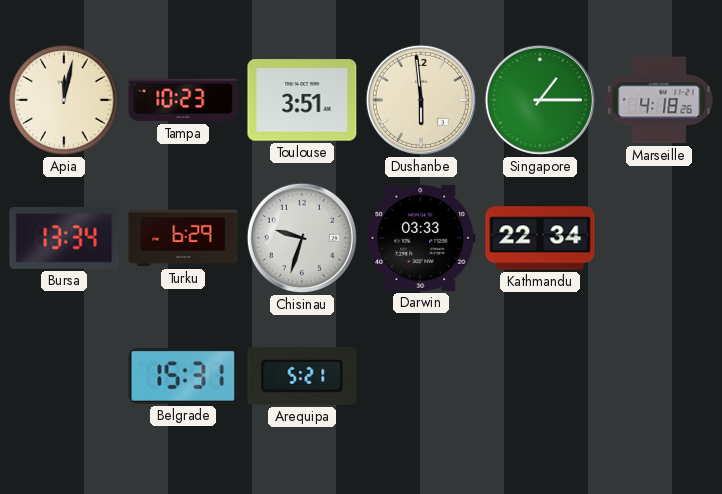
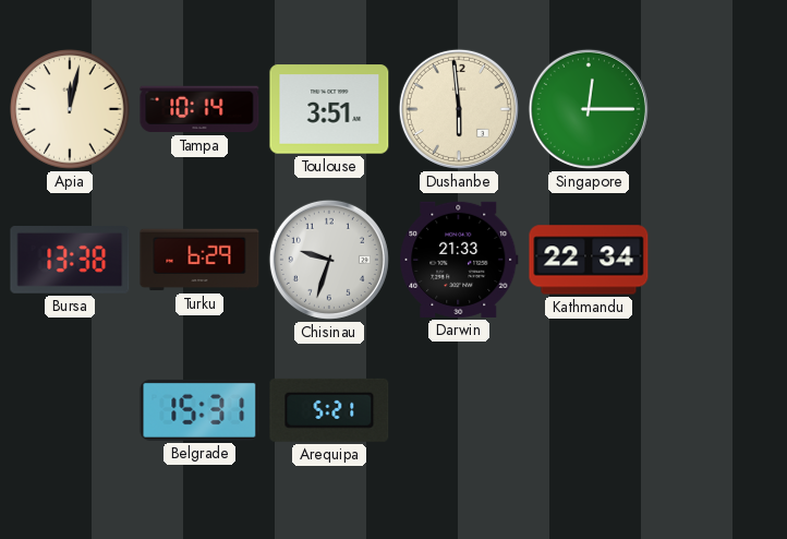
Tampa: 10:23 -> 10:14 (199, 109)
Singapore: 1:15 -> 12:15 (589, 109)
Marseille: 4:18 -> none (659, 100)
Bursa: 13:34 -> 13:38 (70, 261)
Darwin: 03:33 -> 21:33 (459, 260)
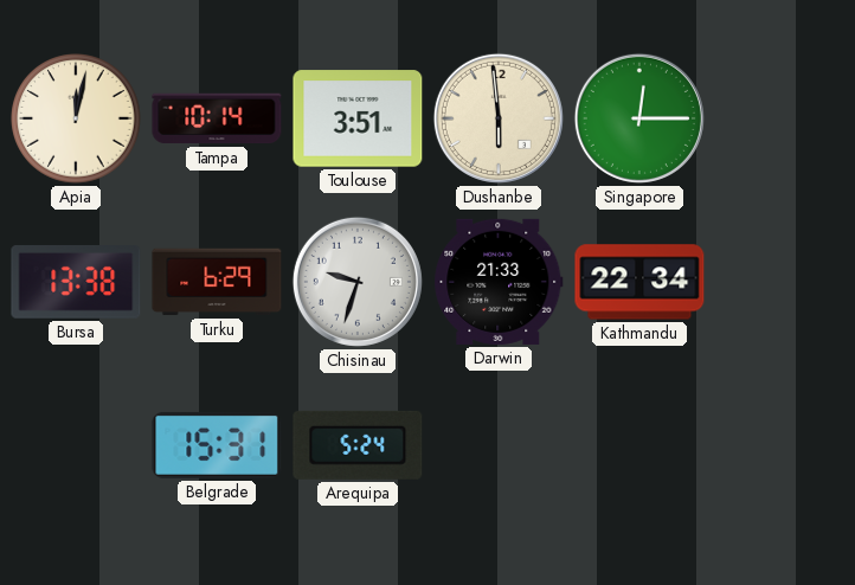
Arequipa: 5:21 -> 5:24 (358, 445)
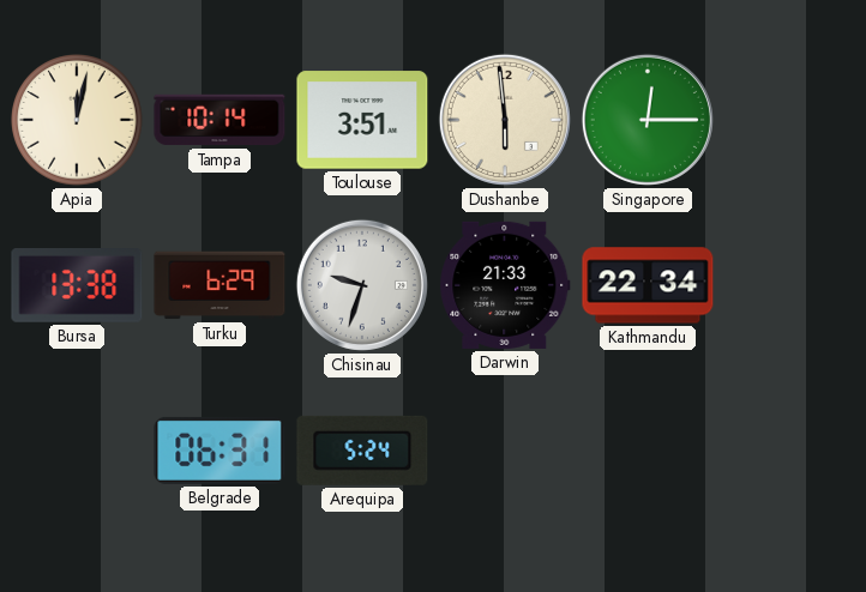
Belgrade: 15:31 -> 06:31 (219, 451)
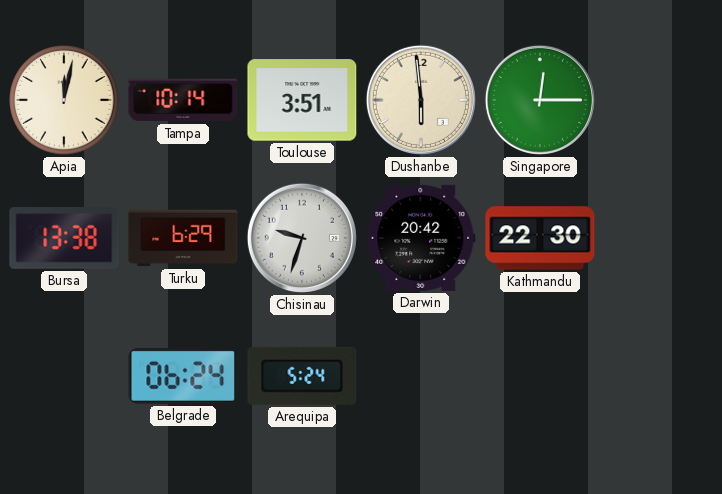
Darwin: 21:33 -> 20:42 (421, 238)
Kathmandu: 22:34 -> 22:30 (540, 238)
Belgrade: 06:31 -> 06:24 (183, 376)
